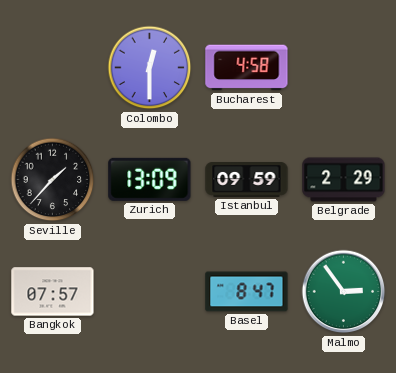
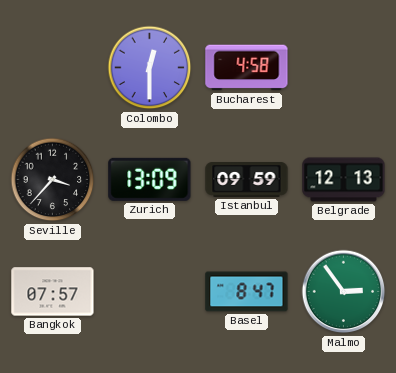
Seville: 1:37 -> 3:37 (53, 180)
Belgrade: 2:29 -> 12:13 (344, 180)
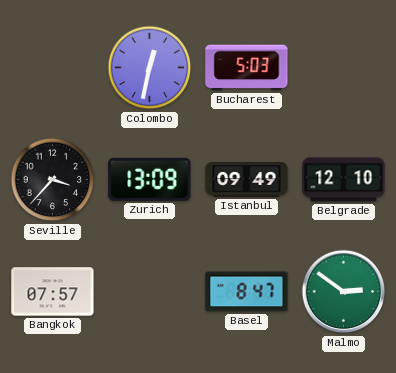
Colombo: 12:30 -> 12:32 (150, 68)
Bucharest: 4:58 -> 5:03 (247, 68)
Istanbul: 09:59 -> 09:49 (247, 180)
Belgrade: 12:13 -> 12:10 (344, 180)
Malmo: 2:54 -> 2:51 (344, 292)
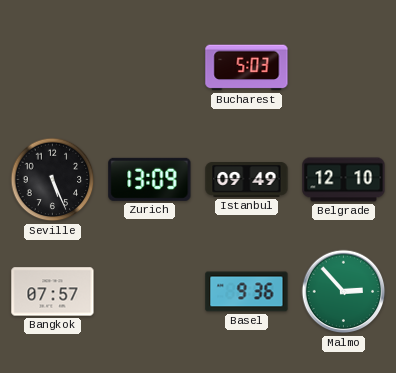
Colombo: 12:32 -> none (150, 68)
Seville: 3:37 -> 5:26 (53, 180)
Basel: 8:47 -> 9:36 (247, 292)
Malmo: 2:51 -> 2:53 (344, 292)
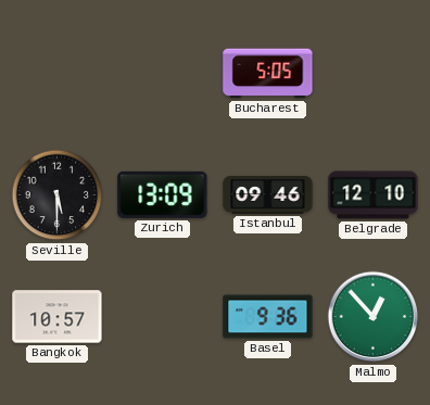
Bucharest: 5:03 -> 5:05 (268, 74)
Seville: 5:26 -> 5:30 (58, 195)
Istanbul: 09:49 -> 09:46 (268, 195)
Bangkok: 07:57 -> 10:57 (58, 317)
Malmo: 2:53 -> 12:53 (374, 317)
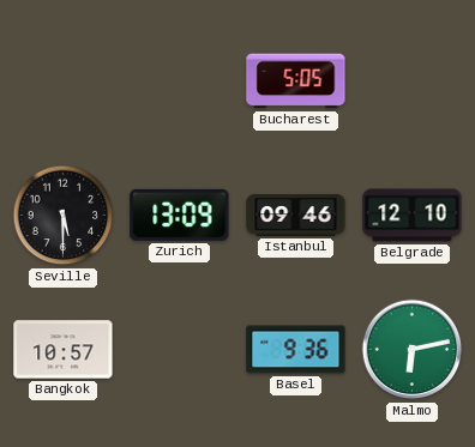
Malmo: 12:53 -> 6:13 (413, 350)
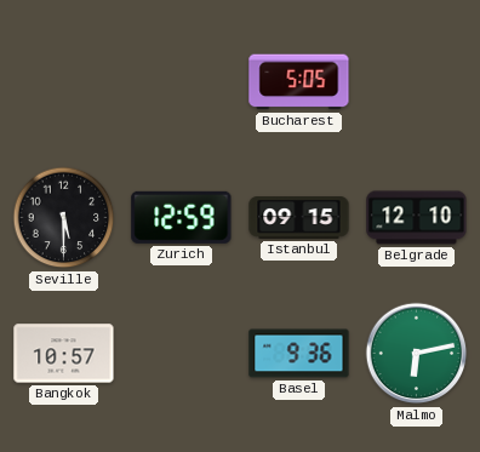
Zurich: 13:09 -> 12:59 (182, 217)
Istanbul: 09:46 -> 09:15 (299, 218)
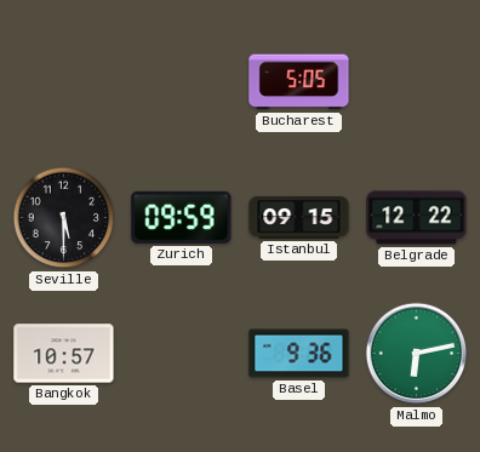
Zurich: 12:59 -> 09:59 (182, 217)
Belgrade: 12:10 -> 12:22 (417, 218)
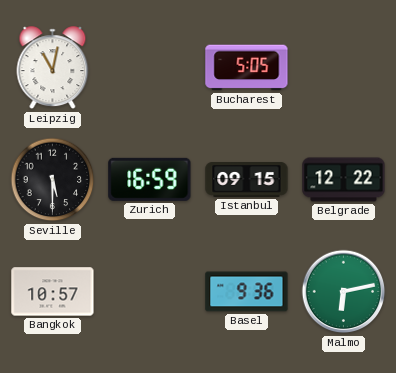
Leipzig: none -> 11:02 (53, 68)
Zurich: 09:59 -> 16:59 (150, 179)
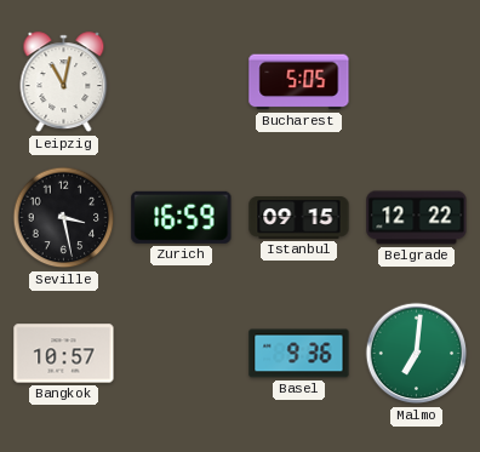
Seville: 5:30 -> 3:28 (64, 218)
Malmo: 6:13 -> 7:01 (417, 354)
